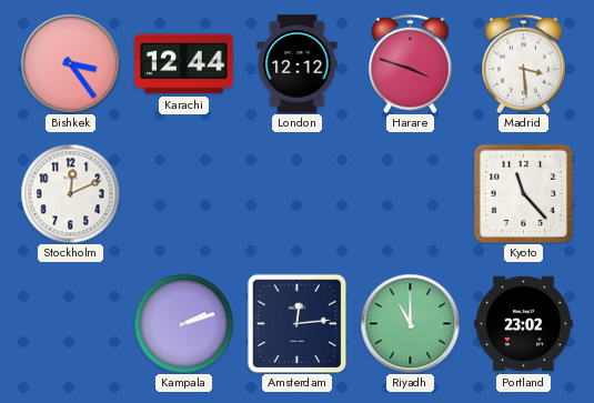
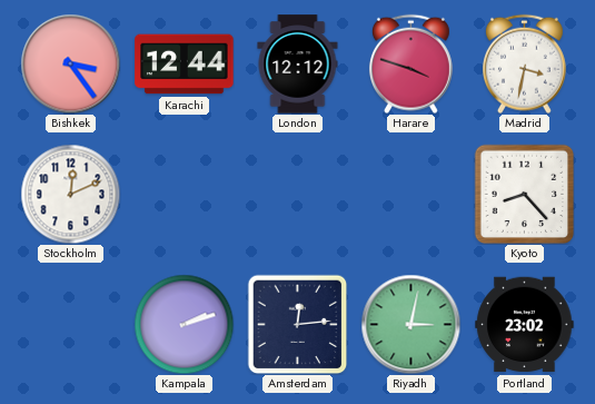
Madrid: 3:29 -> 3:32 (524, 63)
Kyoto: 11:23 -> 8:23 (524, 194)
Riyadh: 11:00 -> 3:02 (410, 324)
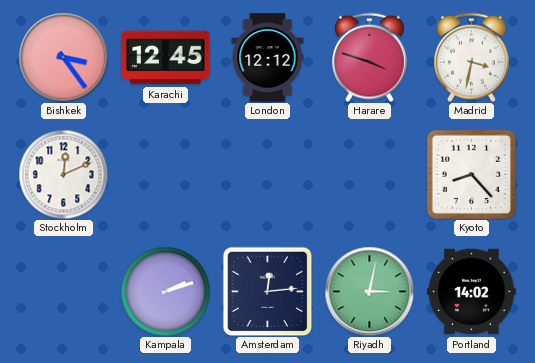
Karachi: 12:44 -> 12:45 (166, 58)
Portland: 23:02 -> 14:02 (472, 292)
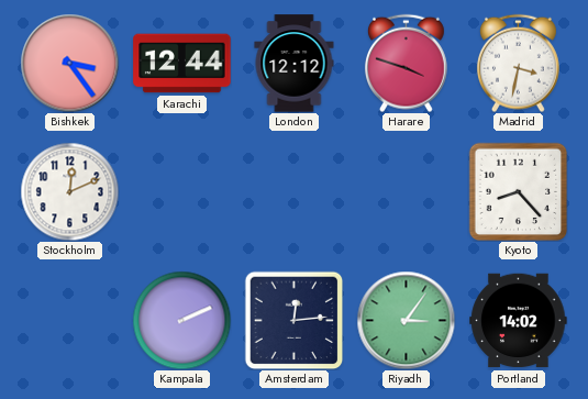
Karachi: 12:45 -> 12:44 (182, 64)
Kampala: 2:12 -> 2:11 (181, 320)
Riyadh: 3:02 -> 3:06 (406, 320)
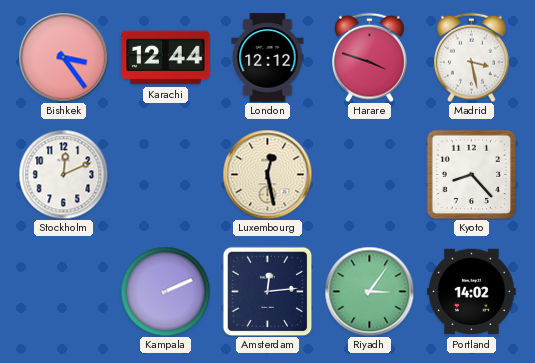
Madrid: 3:32 -> 3:28 (471, 57)
Luxembourg: none -> 12:28 (267, 174)
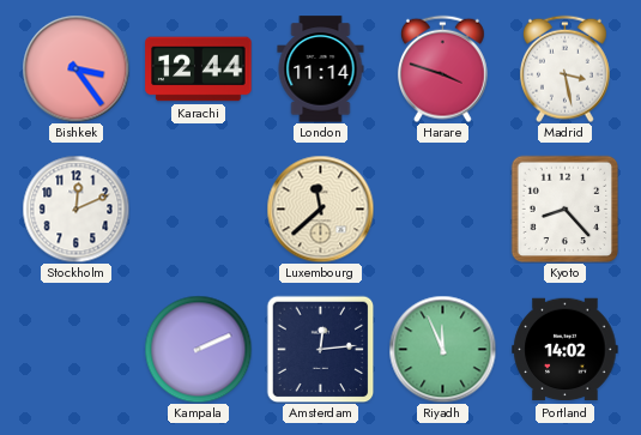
London: 12:12 -> 11:14 (321, 70)
Luxembourg: 12:28 -> 11:38 (320, 209)
Riyadh: 3:06 -> 11:56 (442, 349)
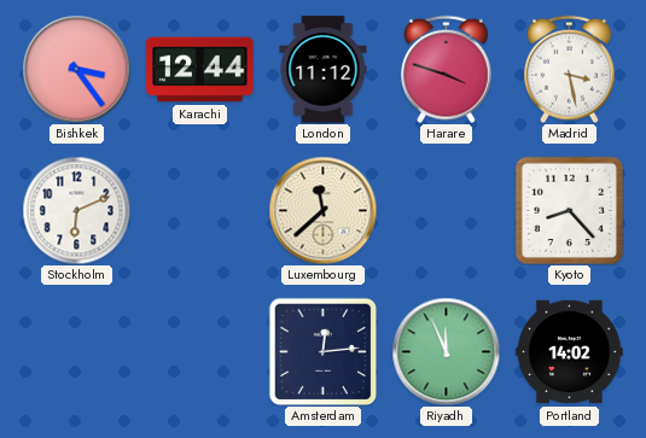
London: 11:14 -> 11:12 (324, 70)
Stockholm: 12:11 -> 6:11 (76, 210)
Kampala: 2:11 -> none (198, 349)
